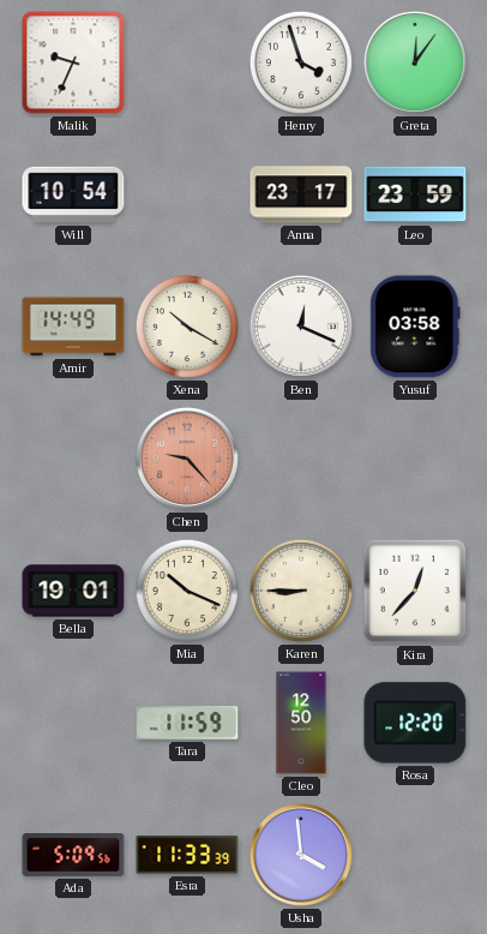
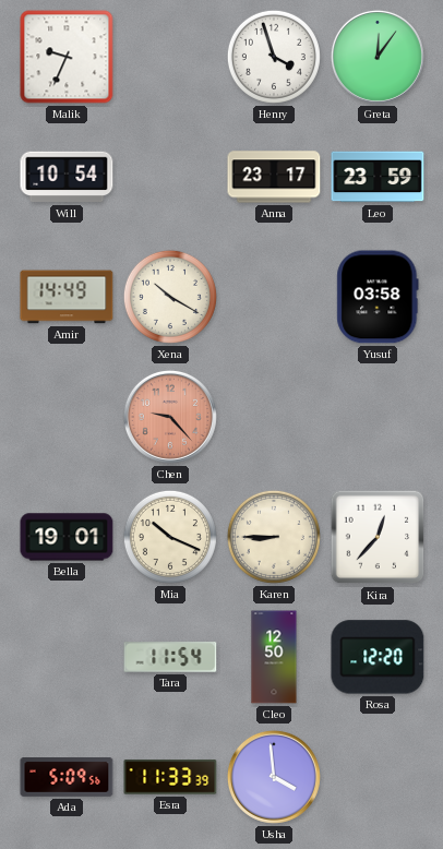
Ben: 12:19 -> none (301, 327)
Tara: 11:59 -> 11:54 (170, 658)
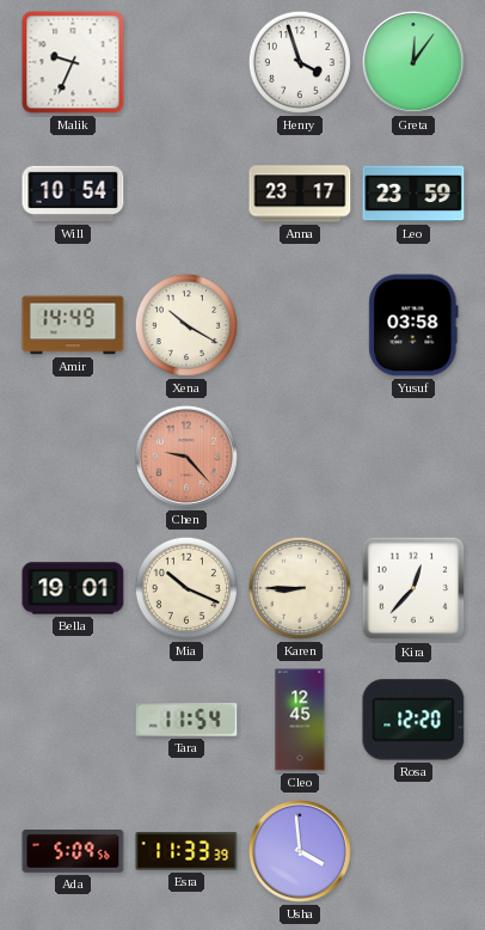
Cleo: 12:50 -> 12:45 (300, 720)
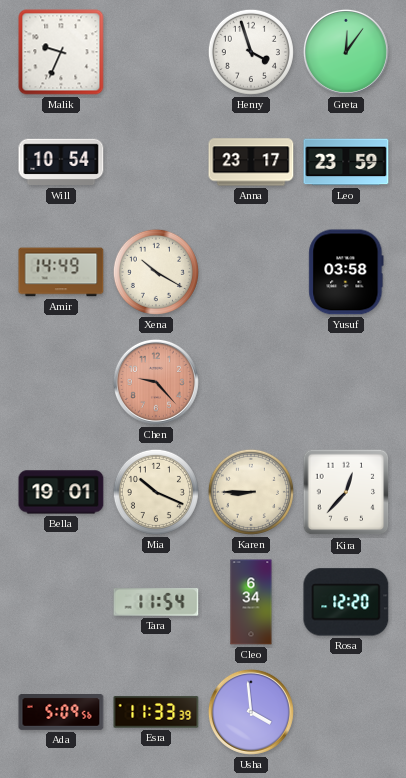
Cleo: 12:45 -> 6:34 (251, 602)
